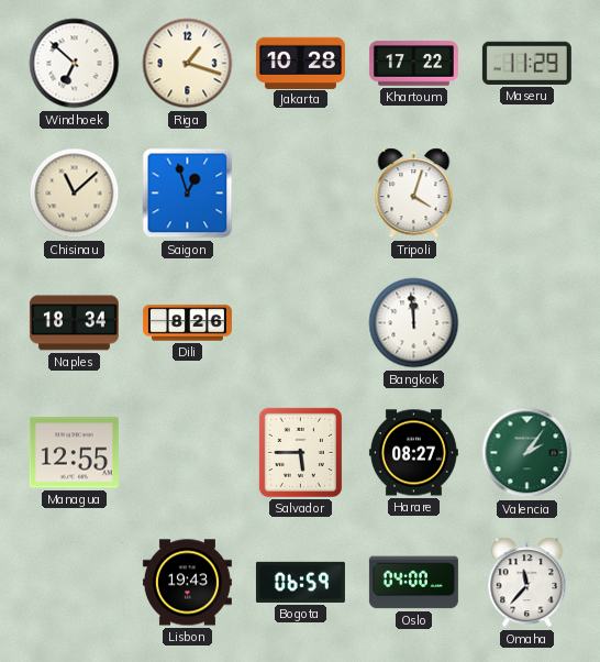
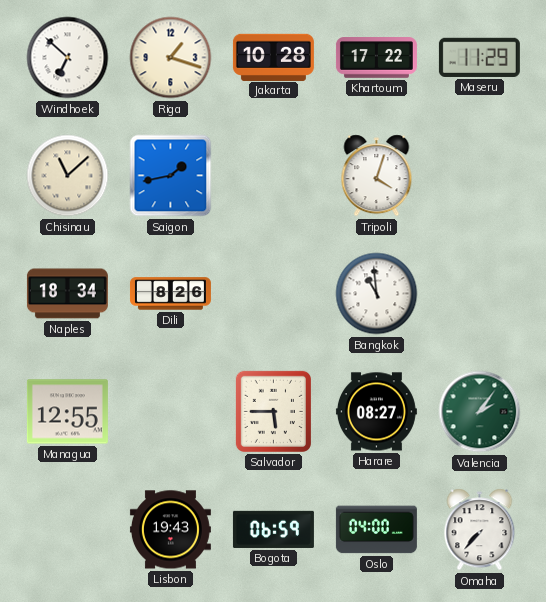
Saigon: 12:57 -> 1:43 (171, 176)
Bangkok: 11:59 -> 10:59 (377, 294)
Omaha: 11:37 -> 7:37 (480, 530)
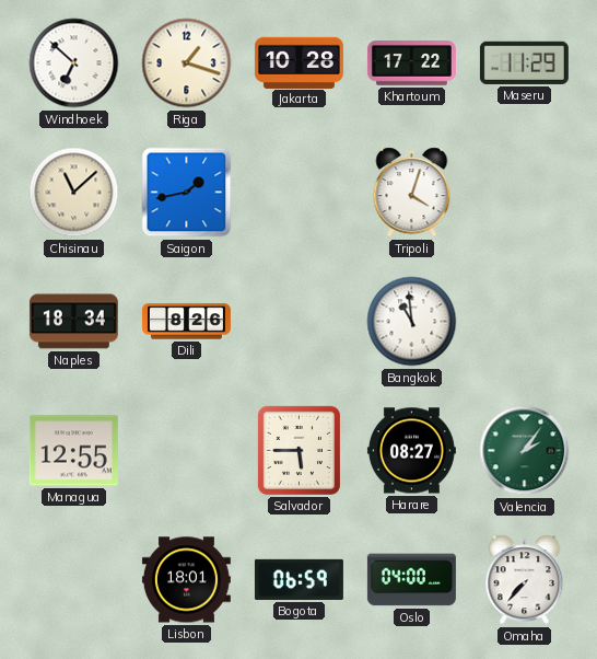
Lisbon: 19:43 -> 18:01 (186, 580)
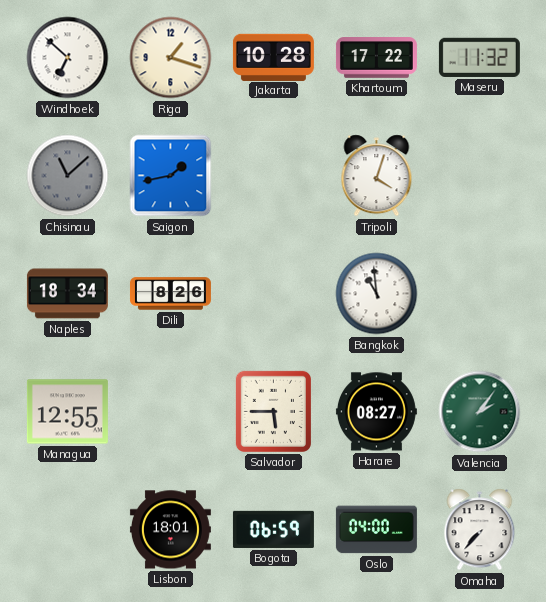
Maseru: 11:29 -> 11:32 (479, 57)
Chisinau dial: cream -> grey (68, 176)
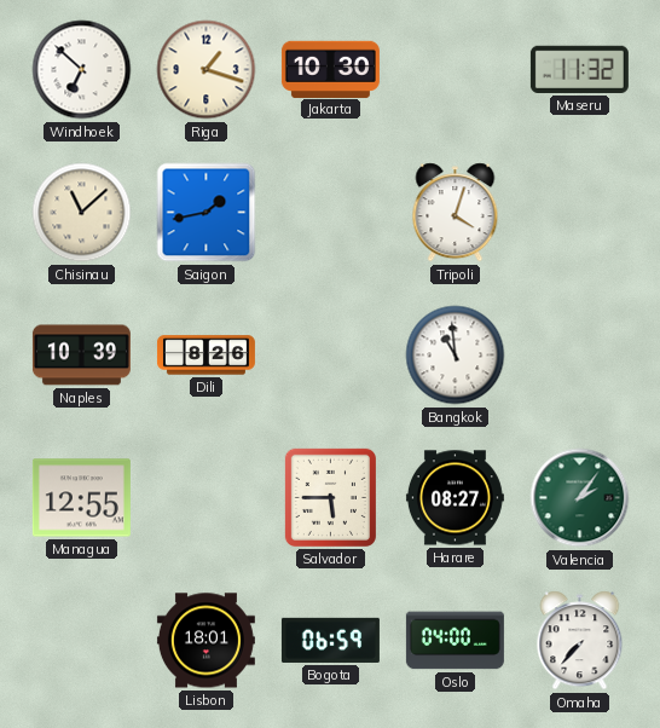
Jakarta: 10:28 -> 10:30 (330, 69)
Khartoum: 17:22 -> none (376, 58)
Chisinau dial: grey -> cream (82, 213)
Naples: 18:34 -> 10:39 (81, 356)
